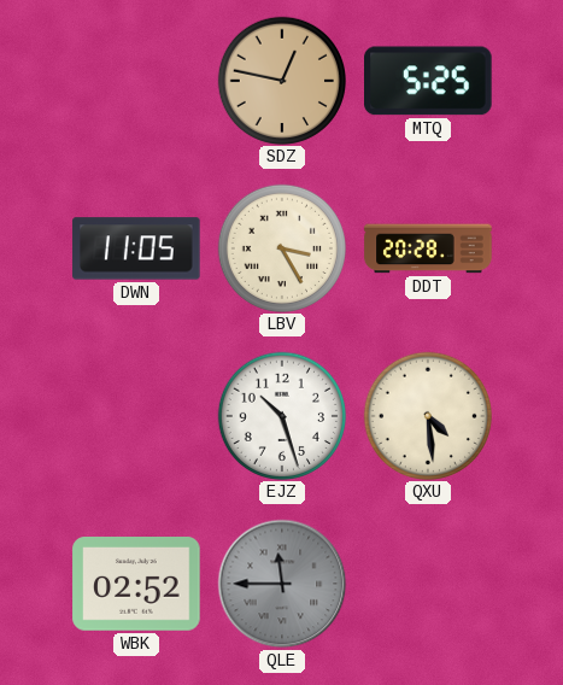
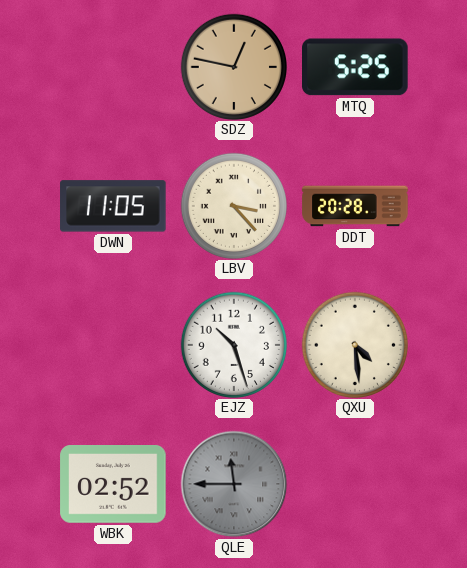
LBV: 3:25 -> 3:23 (233, 205)
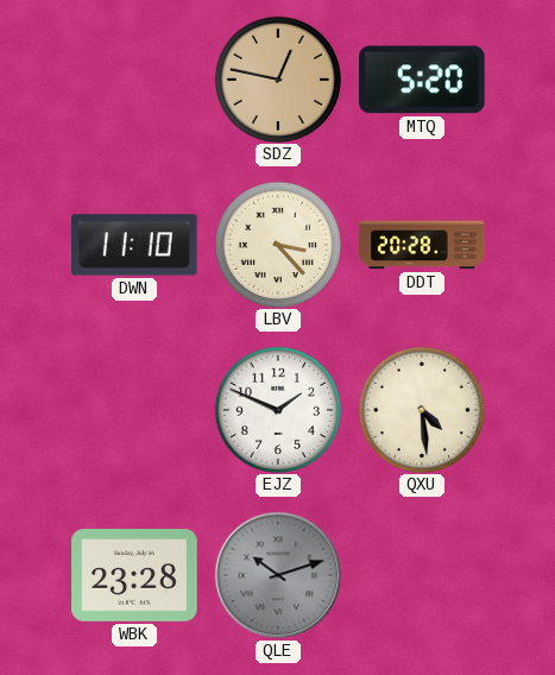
MTQ: 5:25 -> 5:20 (422, 80)
DWN: 11:05 -> 11:10 (134, 245)
EJZ: 10:27 -> 1:49 (277, 409)
WBK: 02:52 -> 23:28 (134, 576)
QLE: 11:45 -> 10:12 (278, 575)
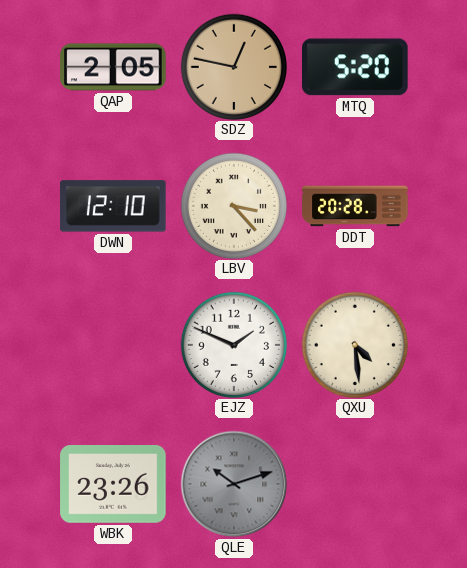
QAP: none -> 2:05 (113, 67)
DWN: 11:10 -> 12:10 (113, 206)
WBK: 23:28 -> 23:26 (113, 485)
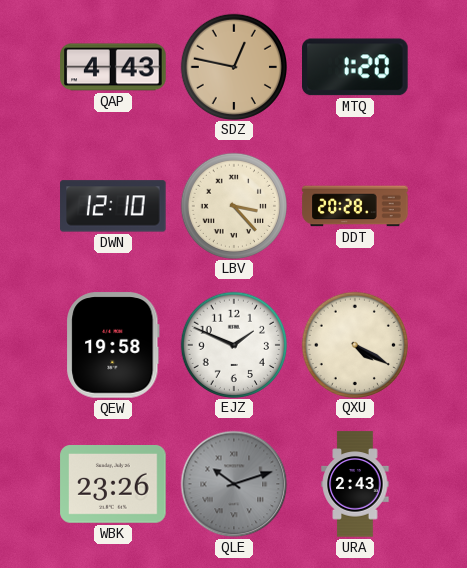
QAP: 2:05 -> 4:43 (113, 67)
MTQ: 5:20 -> 1:20 (355, 67)
QEW: none -> 19:58 (113, 345)
QXU: 4:29 -> 4:20 (354, 344)
URA: none -> 2:43 (355, 484)
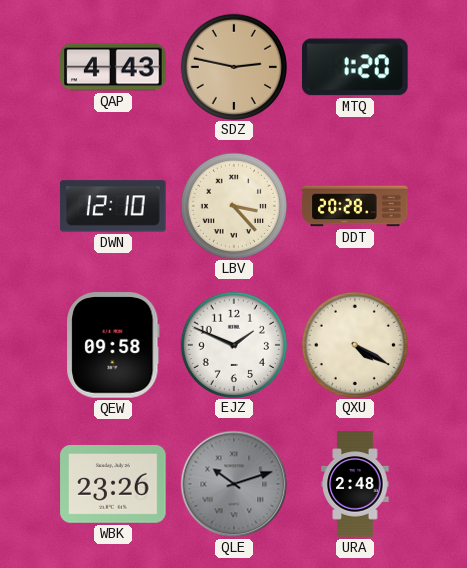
SDZ: 12:47 -> 2:47 (233, 66)
QEW: 19:58 -> 09:58 (113, 345)
URA: 2:43 -> 2:48 (355, 484)
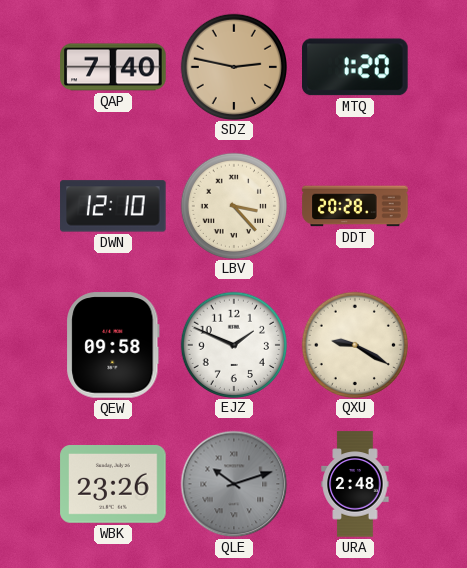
QAP: 4:43 -> 7:40 (113, 67)
QXU: 4:20 -> 9:20 (354, 344)
